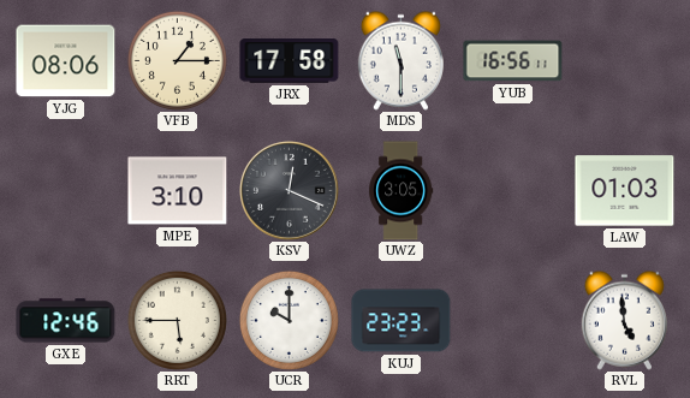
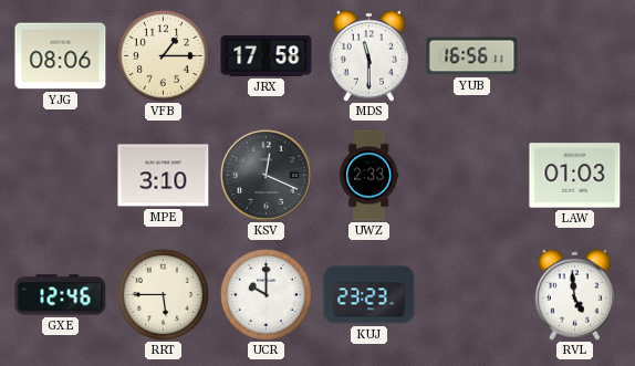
UWZ: 3:05 -> 2:33 (369, 176)
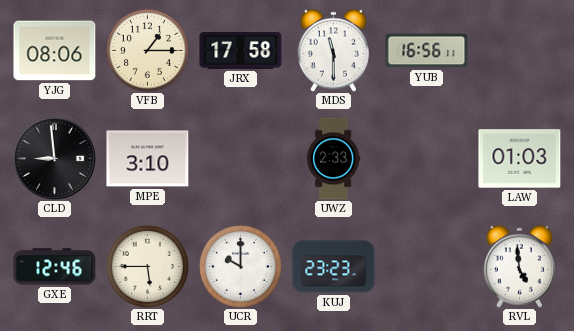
CLD: none -> 8:59 (55, 159)
KSV: 12:19 -> none (267, 176)
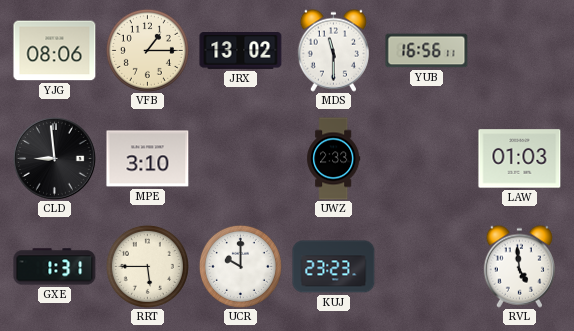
JRX: 17:58 -> 13:02 (241, 51)
GXE: 12:46 -> 1:31 (55, 267)
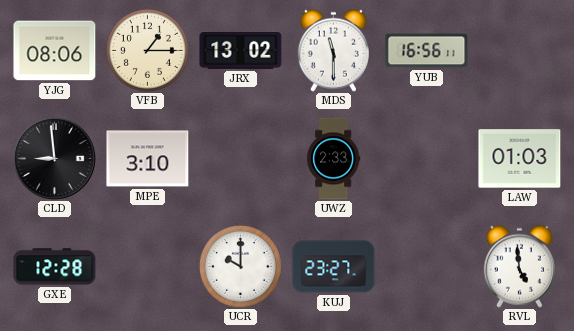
GXE: 1:31 -> 12:28 (55, 267)
RRT: 5:45 -> none (147, 266)
KUJ: 23:23 -> 23:27 (334, 267)
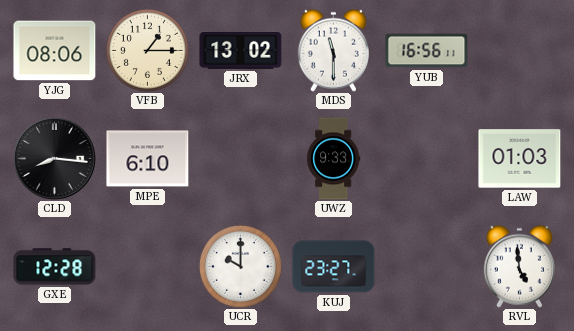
CLD: 8:59 -> 8:16 (55, 159)
MPE: 3:10 -> 6:10 (148, 159)
UWZ: 2:33 -> 9:33 (334, 159)
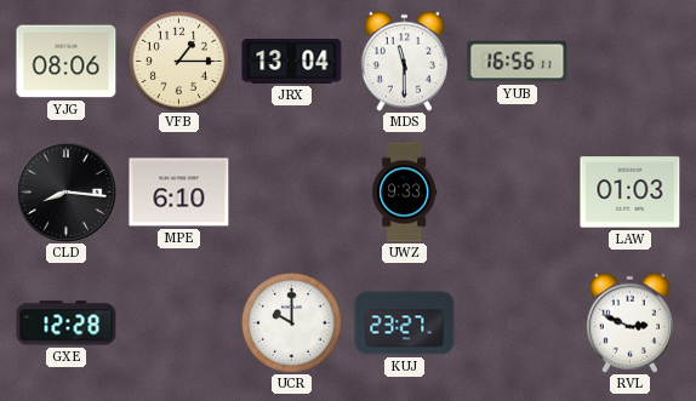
JRX: 13:02 -> 13:04 (292, 62)
RVL: 4:59 -> 2:49 (629, 322)
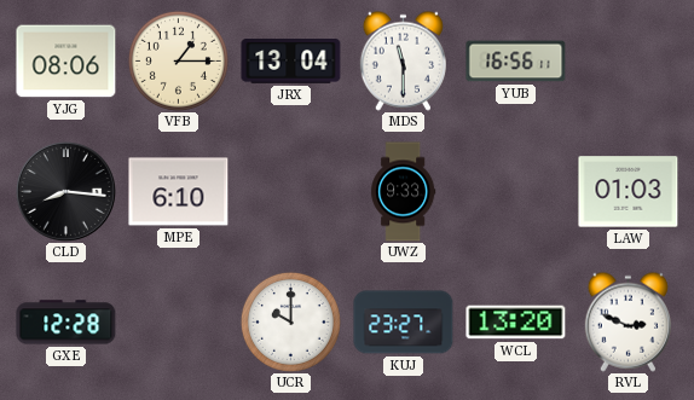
WCL: none -> 13:20 (516, 323)
